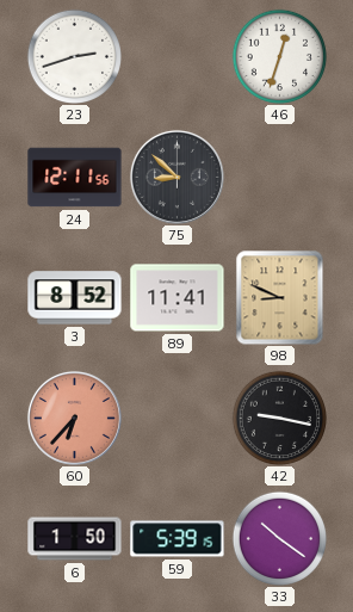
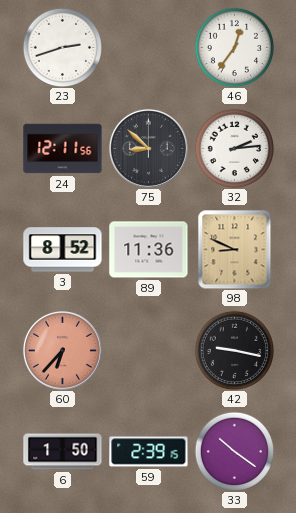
46: 12:33 -> 12:36 (234, 47)
32: none -> 2:14 (234, 148)
89: 11:41 -> 11:36 (149, 250)
59: 5:39 -> 2:39 (149, 452)
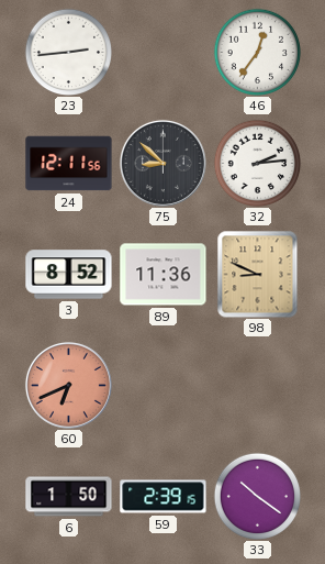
23: 2:42 -> 2:44 (68, 52)
60: 6:37 -> 6:41 (68, 385)
42: 9:17 -> none (234, 350)
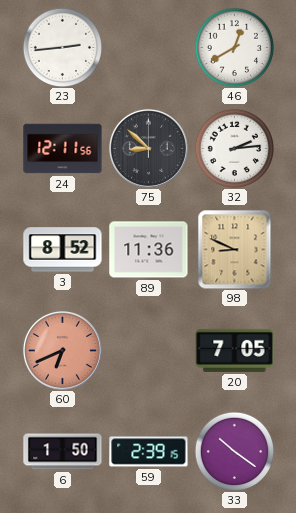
46: 12:36 -> 12:40 (234, 47)
20: none -> 7:05 (235, 350)
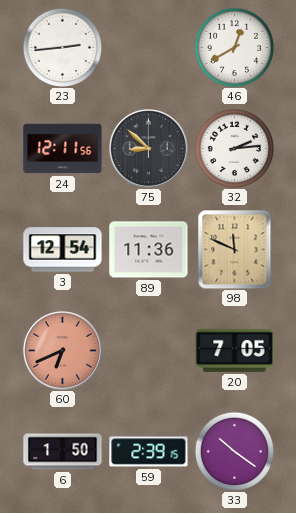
3: 8:52 -> 12:54 (63, 250)
98: 8:49 -> 11:49 (235, 249)
